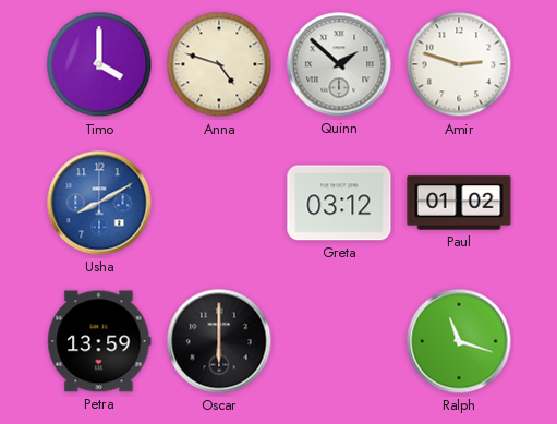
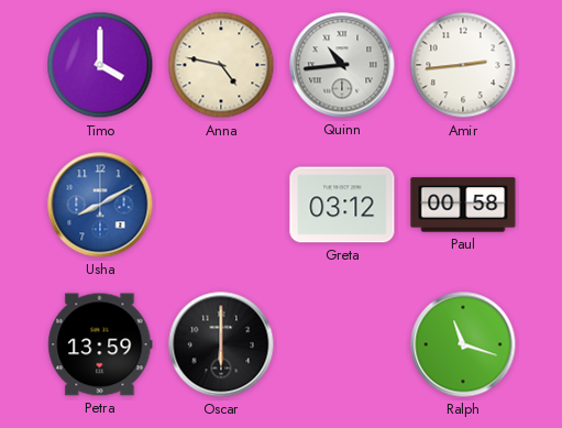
Anna: 4:48 -> 4:47 (221, 65)
Quinn: 1:52 -> 10:44 (342, 65)
Amir: 2:48 -> 2:44 (463, 65)
Paul: 01:02 -> 00:58 (463, 205)
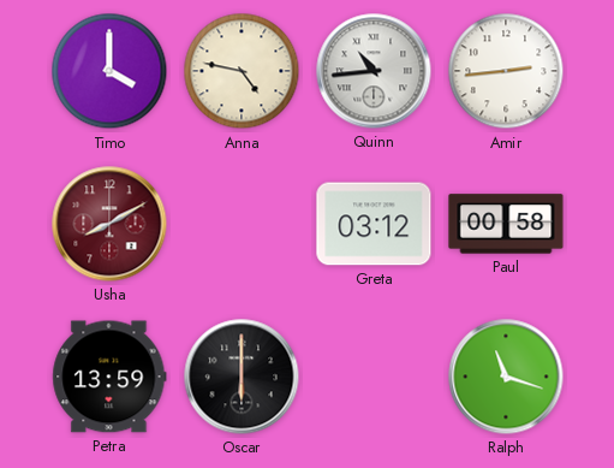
Usha dial: blue -> burgundy (109, 224)
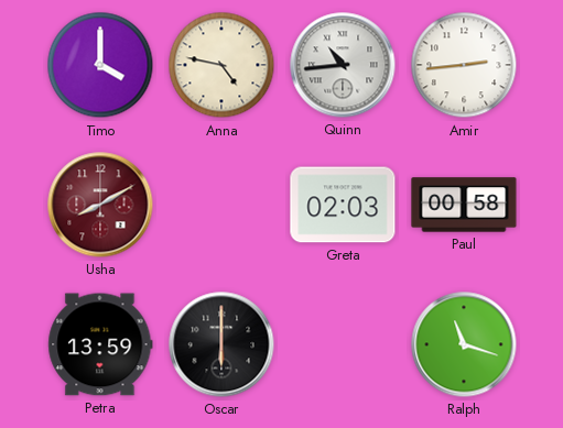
Greta: 03:12 -> 02:03 (343, 205)
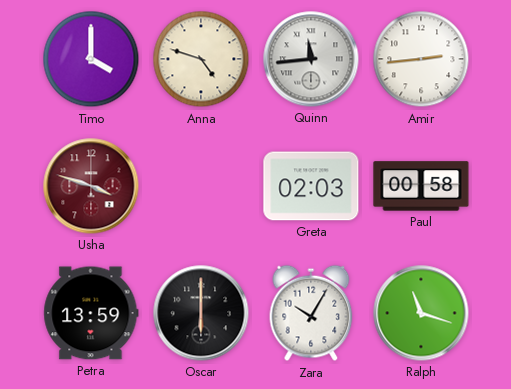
Anna: 4:47 -> 4:48 (201, 59)
Quinn: 10:44 -> 11:44 (311, 59)
Usha: 8:10 -> 3:48 (91, 186)
Zara: none -> 10:05 (311, 313)
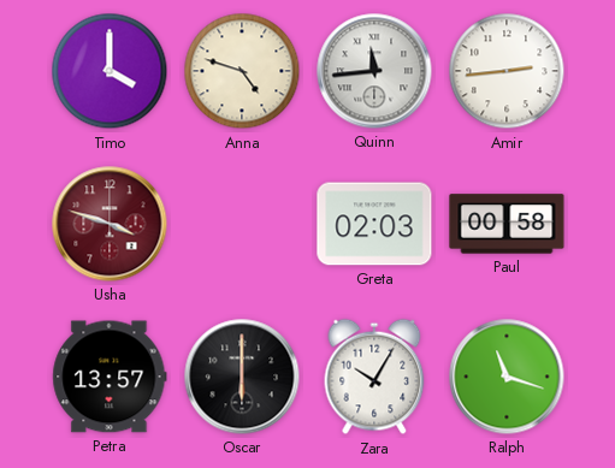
Petra: 13:59 -> 13:57 (110, 377)
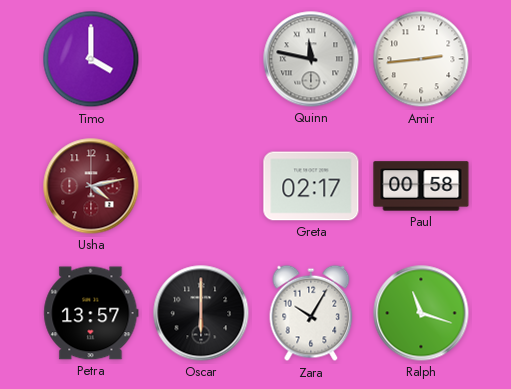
Anna: 4:48 -> none (242, 71)
Quinn: 11:44 -> 11:47 (311, 59)
Usha: 3:48 -> 4:13 (91, 186)
Greta: 02:03 -> 02:17 (311, 186)
